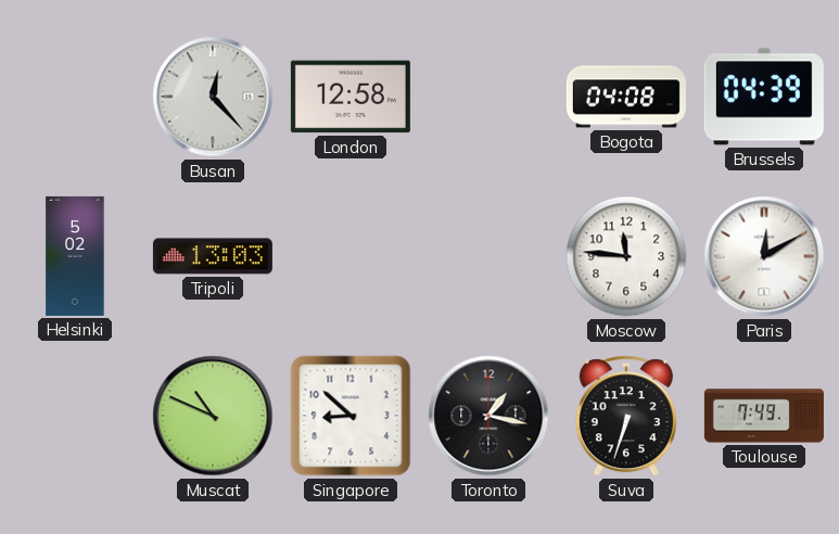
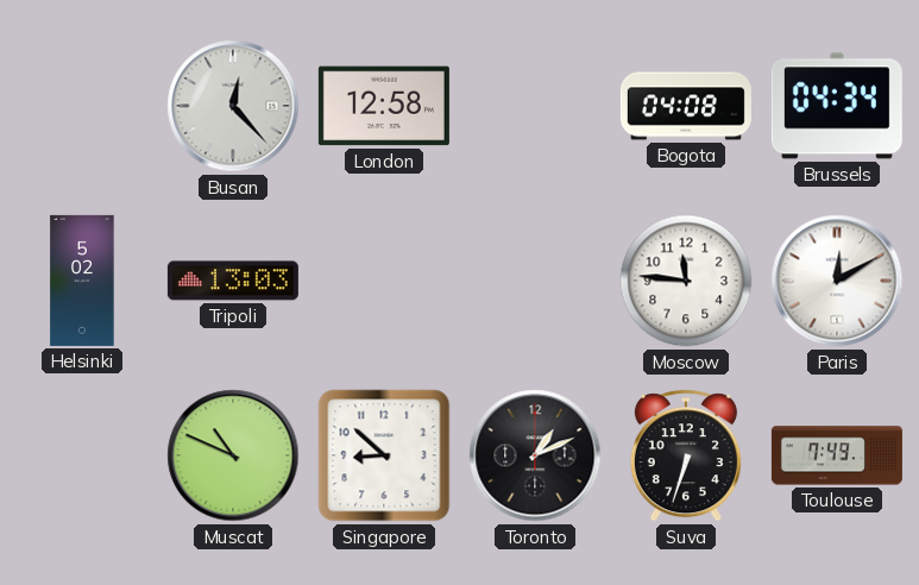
Brussels: 04:39 -> 04:34 (837, 106)
Toronto: 1:17 -> 1:11 (535, 455)
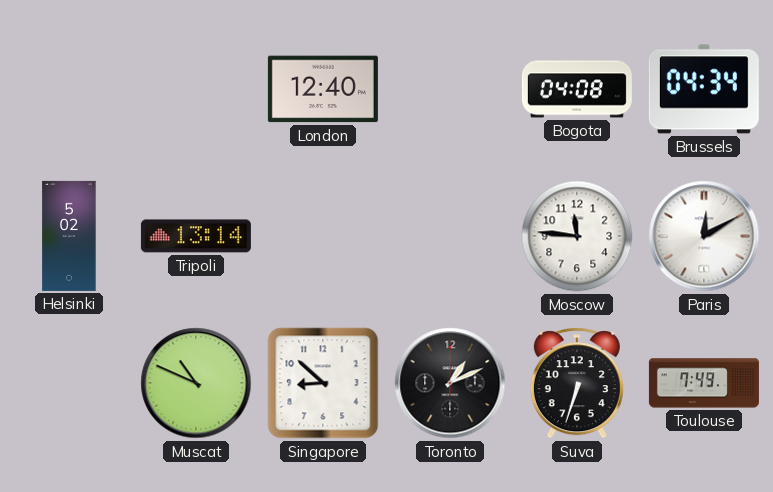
Busan: 12:23 -> none (233, 106)
London: 12:58 -> 12:40 (323, 89)
Tripoli: 13:03 -> 13:14 (196, 236)
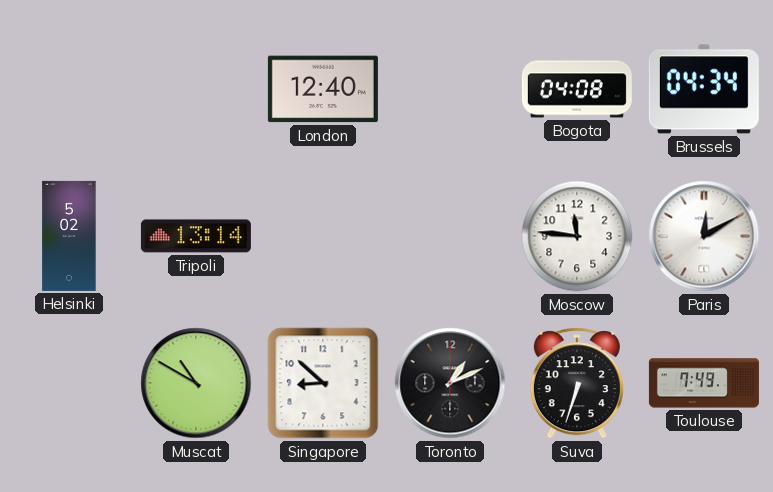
Muscat: 10:49 -> 10:50 (196, 383)
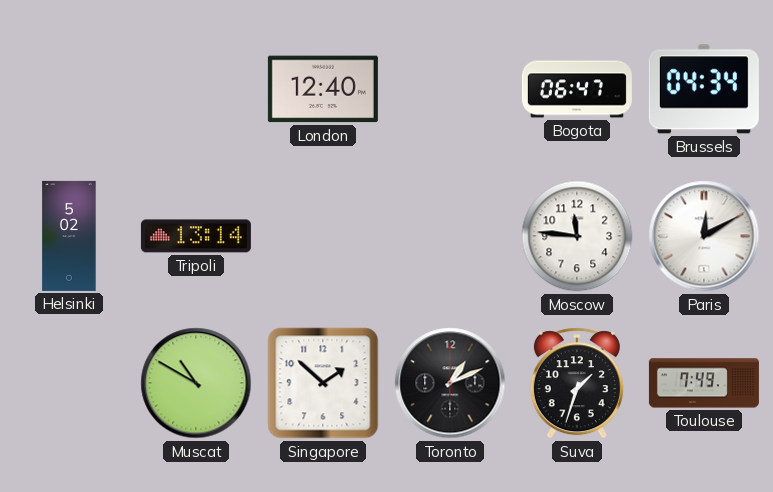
Bogota: 04:08 -> 06:47 (577, 89)
Singapore: 8:52 -> 1:52 (323, 383)
Suva: 6:33 -> 1:33 (577, 383)
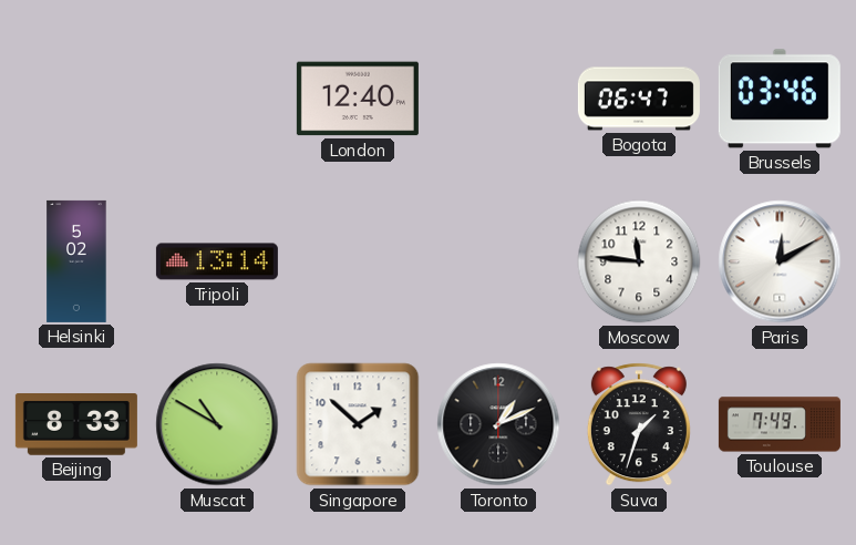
Brussels: 04:34 -> 03:46 (780, 99)
Beijing: none -> 8:33 (76, 425)
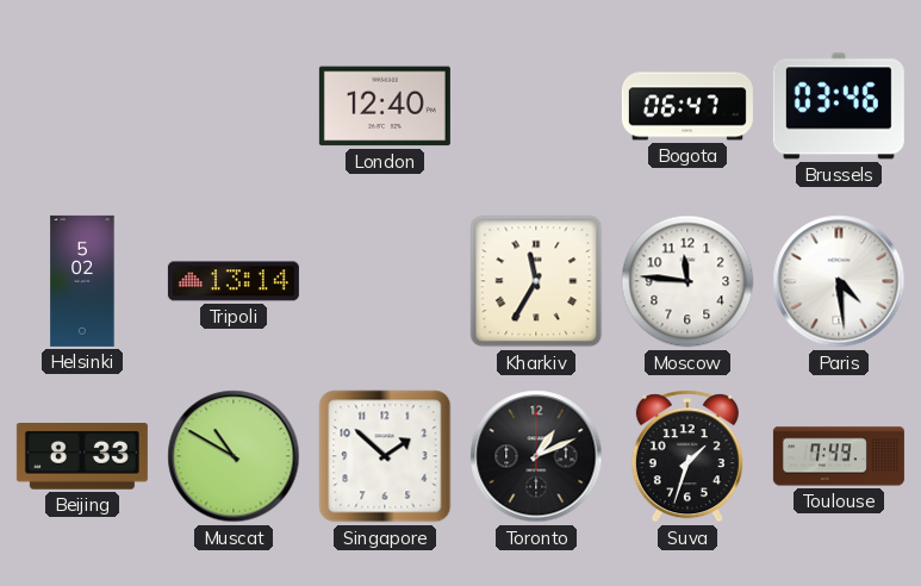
Kharkiv: none -> 11:35 (536, 281)
Paris: 12:10 -> 4:29 (839, 281)
